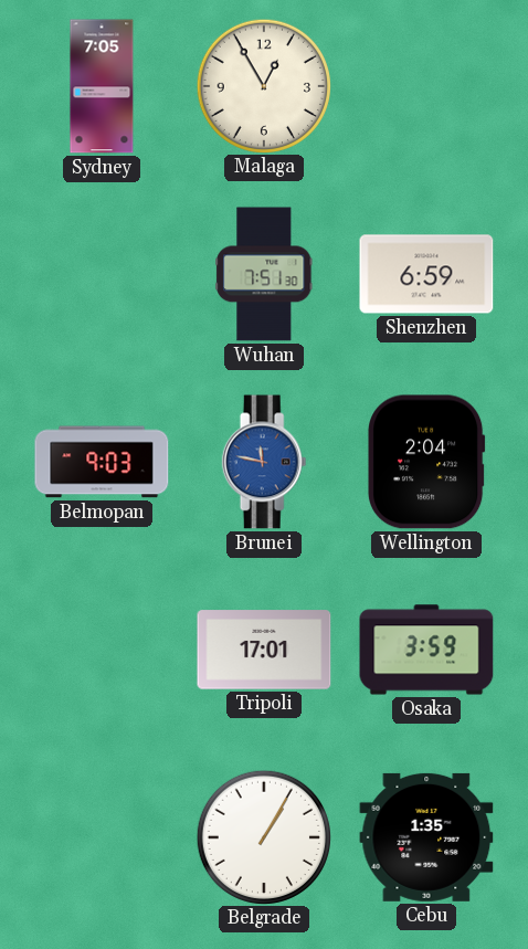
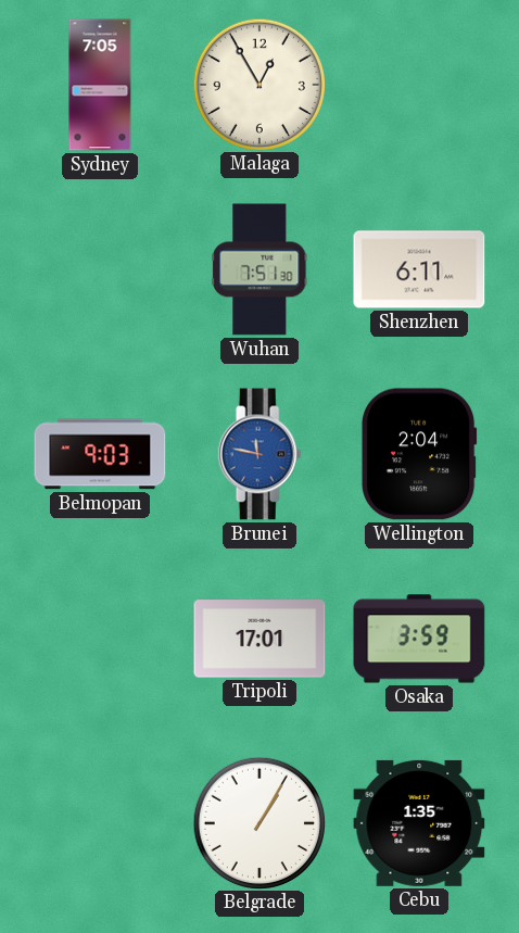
Shenzhen: 6:59 -> 6:11 (419, 269)
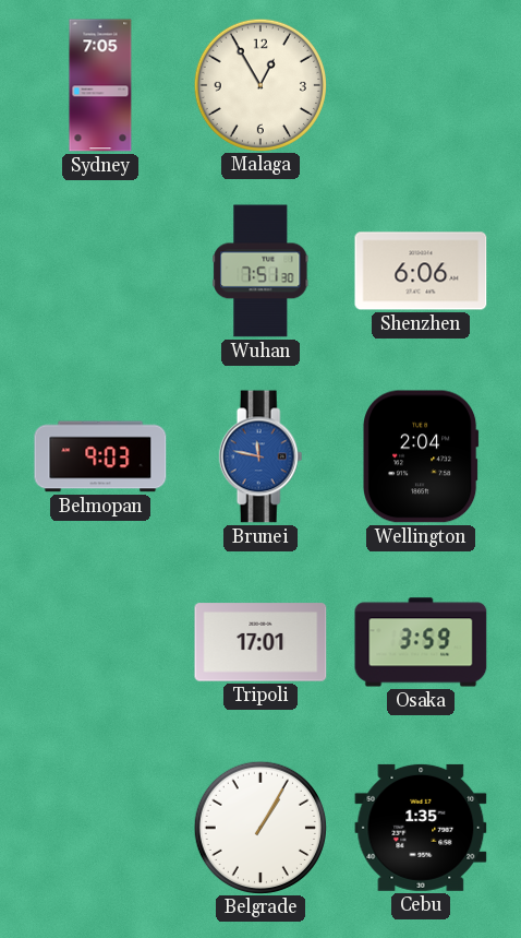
Shenzhen: 6:11 -> 6:06 (421, 271)
